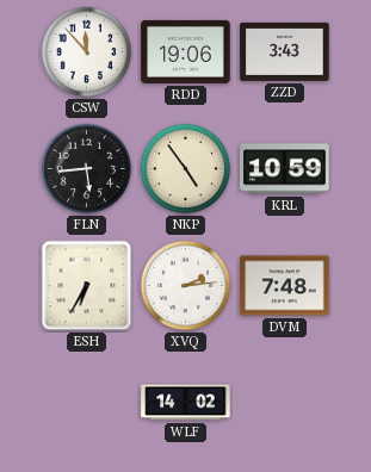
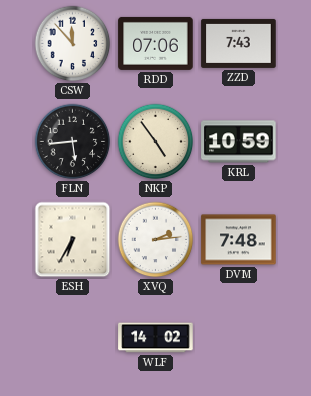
RDD: 19:06 -> 07:06 (156, 43)
ZZD: 3:43 -> 7:43 (239, 43)
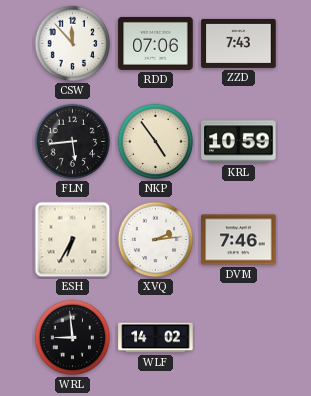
DVM: 7:48 -> 7:46 (239, 240)
WRL: none -> 8:59 (73, 338)
